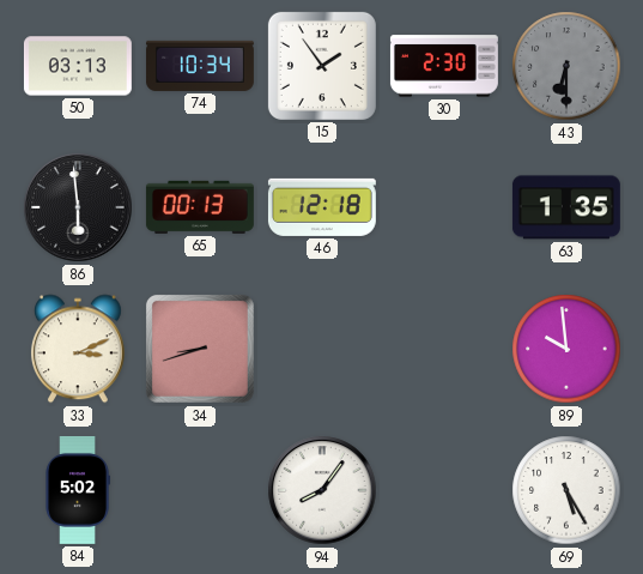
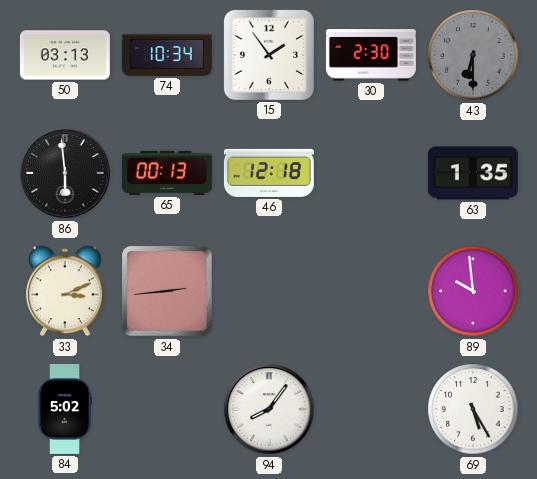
34: 8:42 -> 2:44 (167, 291)
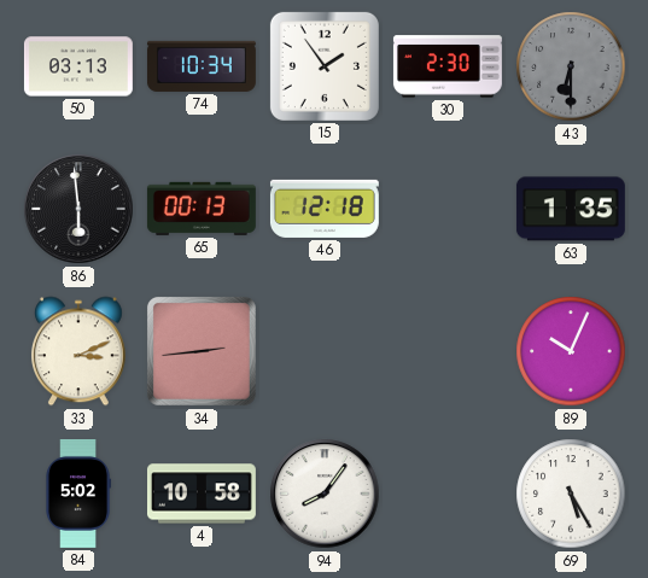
89: 9:59 -> 10:04 (571, 351)
4: none -> 10:58 (202, 494)
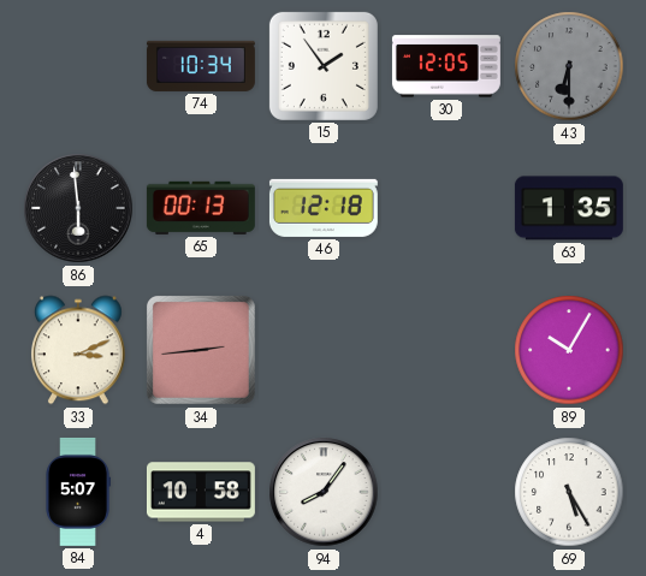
50: 03:13 -> none (78, 66)
30: 2:30 -> 12:05 (446, 66)
89: 10:04 -> 10:05 (569, 350)
84: 5:02 -> 5:07 (78, 492)
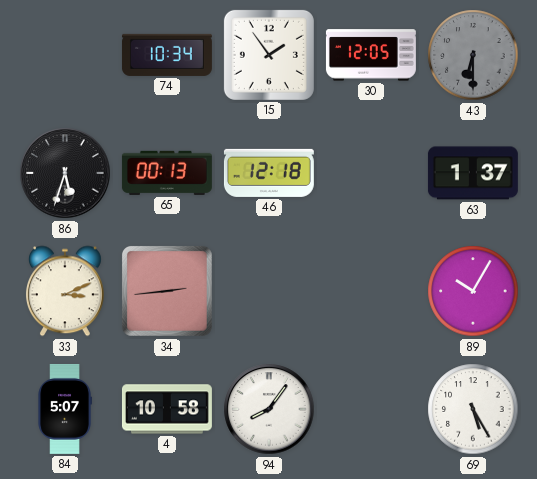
86: 5:59 -> 5:33 (65, 173)
63: 1:35 -> 1:37 (473, 173)
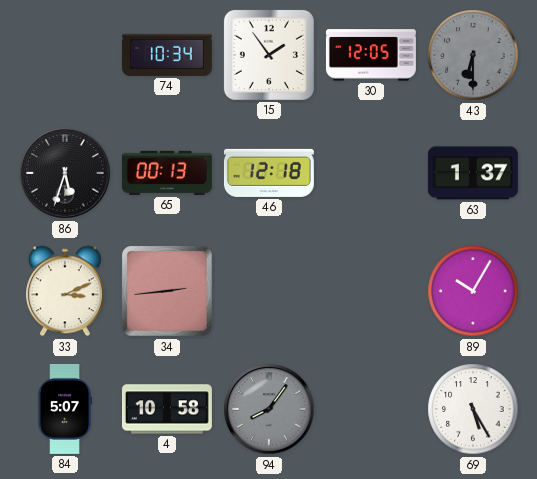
94 dial: white -> grey (269, 409)
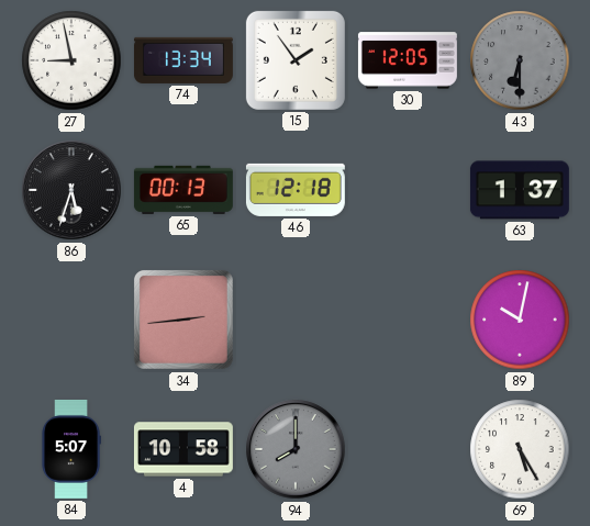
27: none -> 8:58 (71, 60)
74: 10:34 -> 13:34 (183, 60)
33: 3:11 -> none (65, 291)
89: 10:05 -> 10:02 (520, 320)
94: 8:06 -> 8:00 (296, 449)
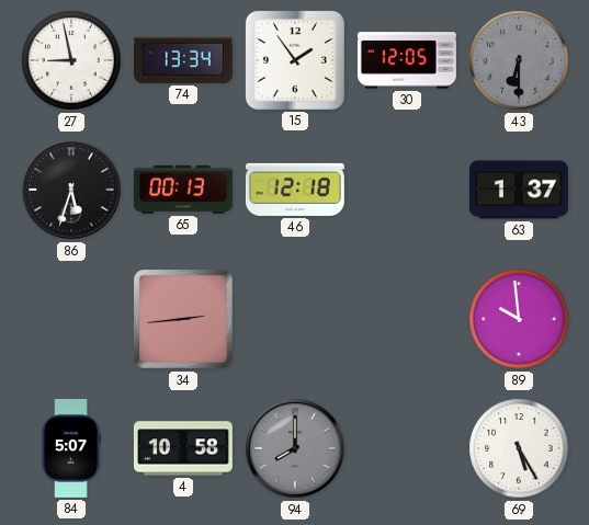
89: 10:02 -> 9:59 (519, 319)
